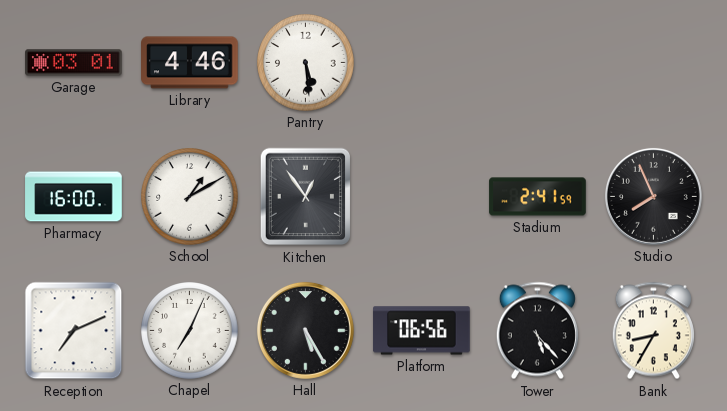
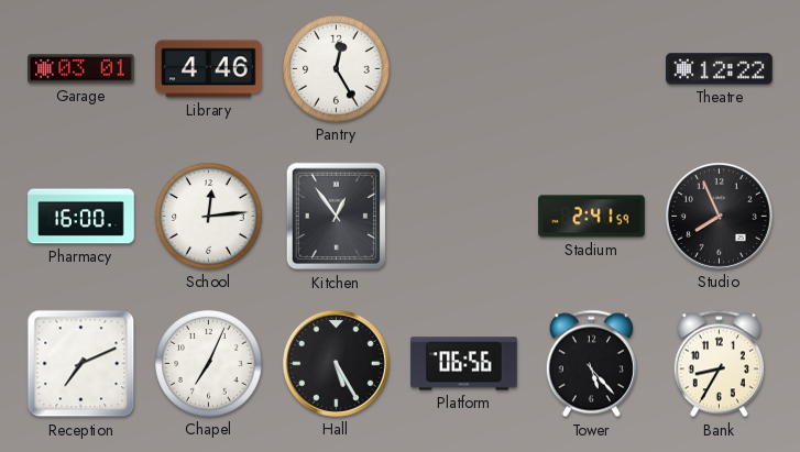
Pantry: 5:29 -> 12:25 (337, 69)
Theatre: none -> 12:22 (720, 69)
School: 1:10 -> 12:14 (209, 217)
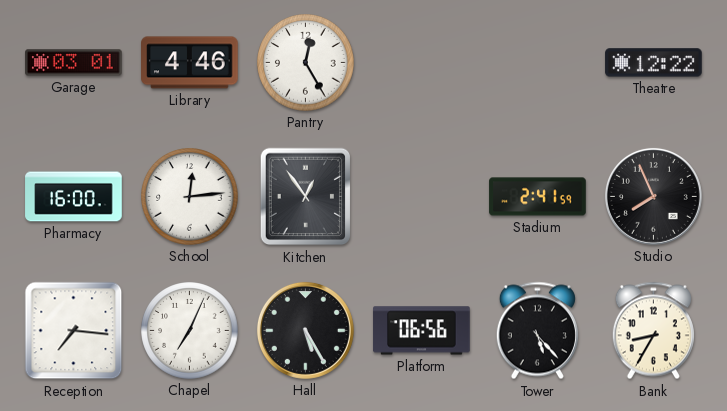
Reception: 7:11 -> 7:16 (74, 331)
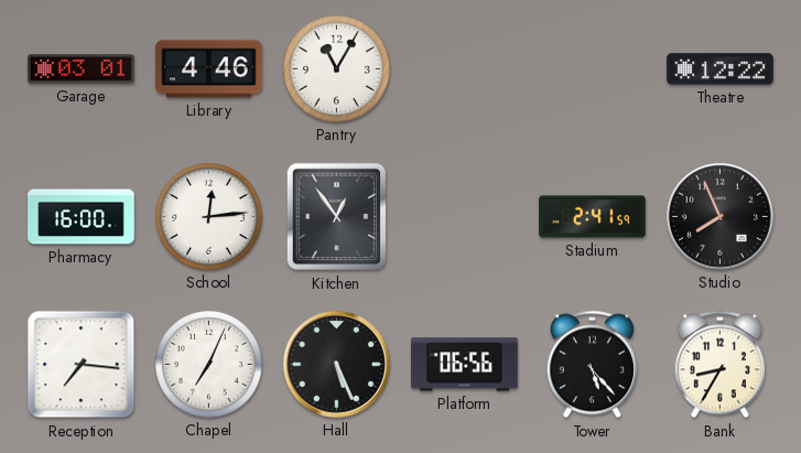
Pantry: 12:25 -> 11:05 (337, 69)
Hall: 5:25 -> 5:26 (336, 364)
